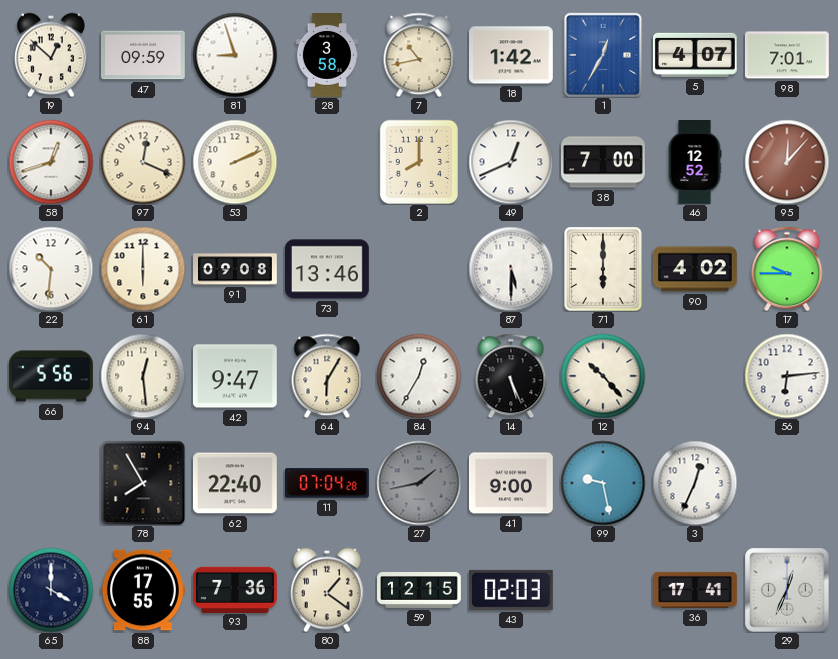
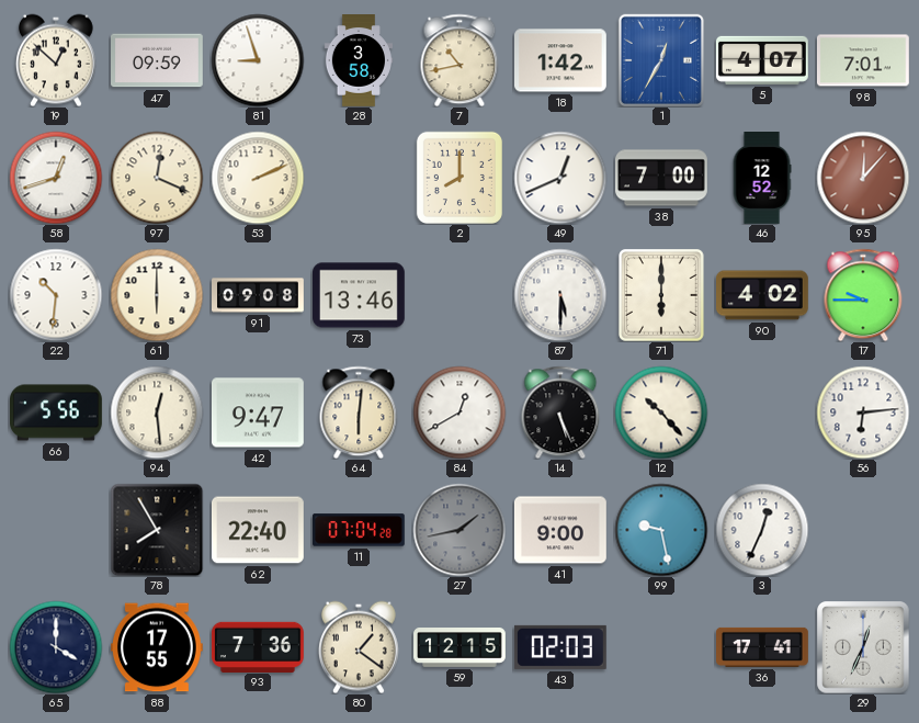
64: 6:05 -> 6:01 (359, 413)
84: 12:35 -> 12:40 (459, 413)
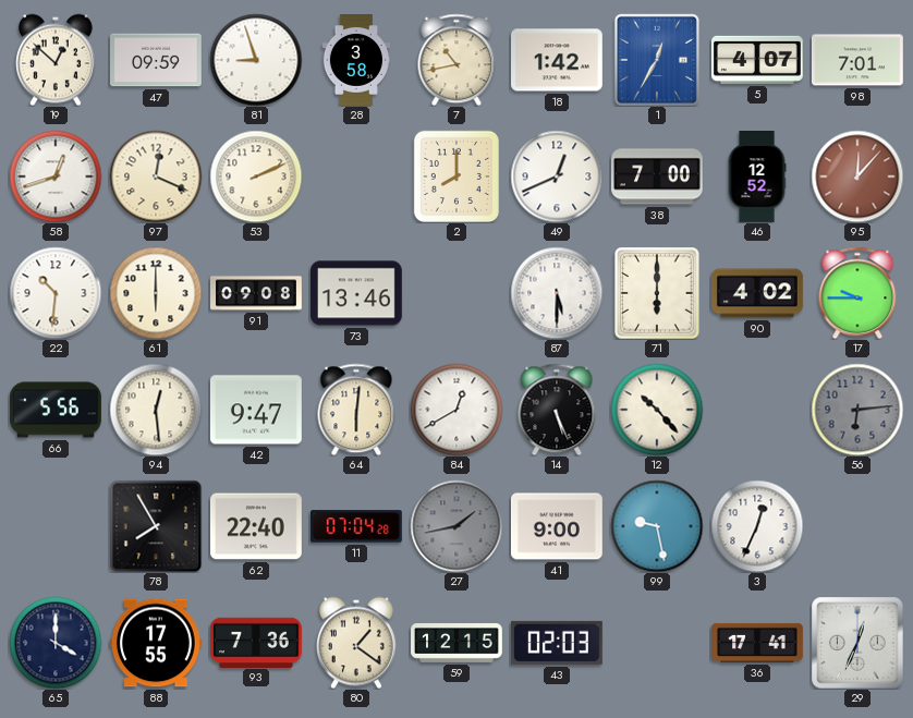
56 dial: white -> grey (857, 410)
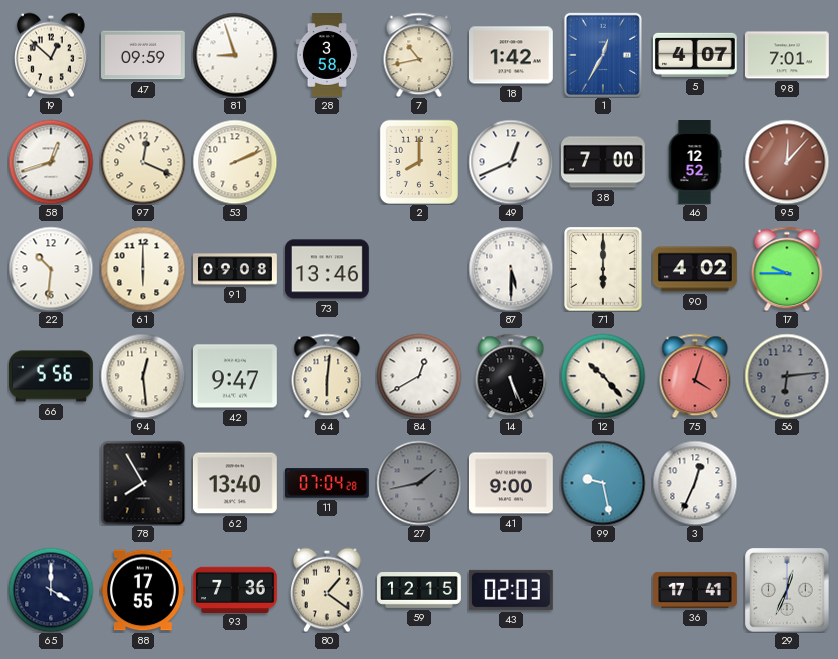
75: none -> 4:03 (695, 376)
62: 22:40 -> 13:40 (236, 483)
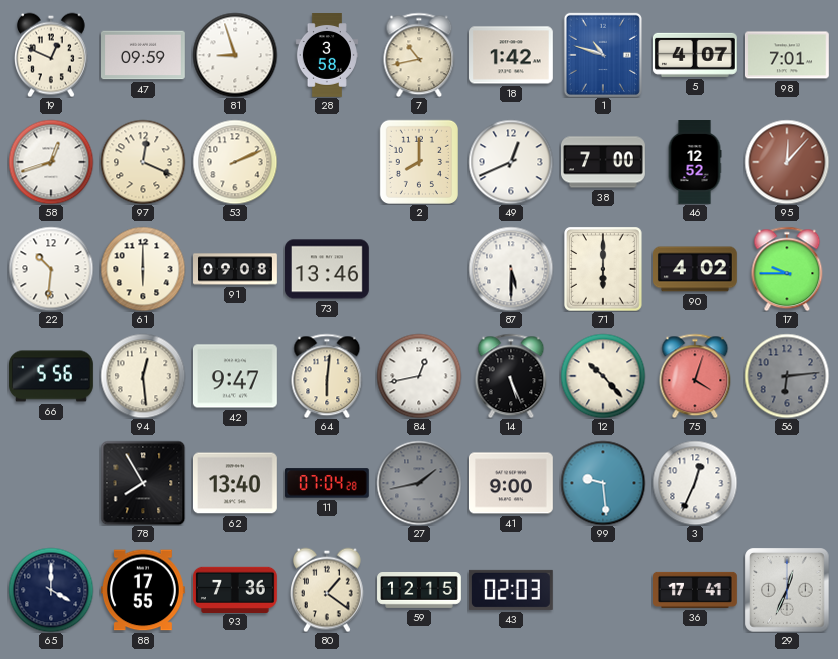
19: 12:52 -> 12:49 (51, 55)
1: 12:35 -> 10:48 (602, 54)
84: 12:40 -> 12:43 (419, 376)
99: 9:28 -> 9:29 (603, 483)
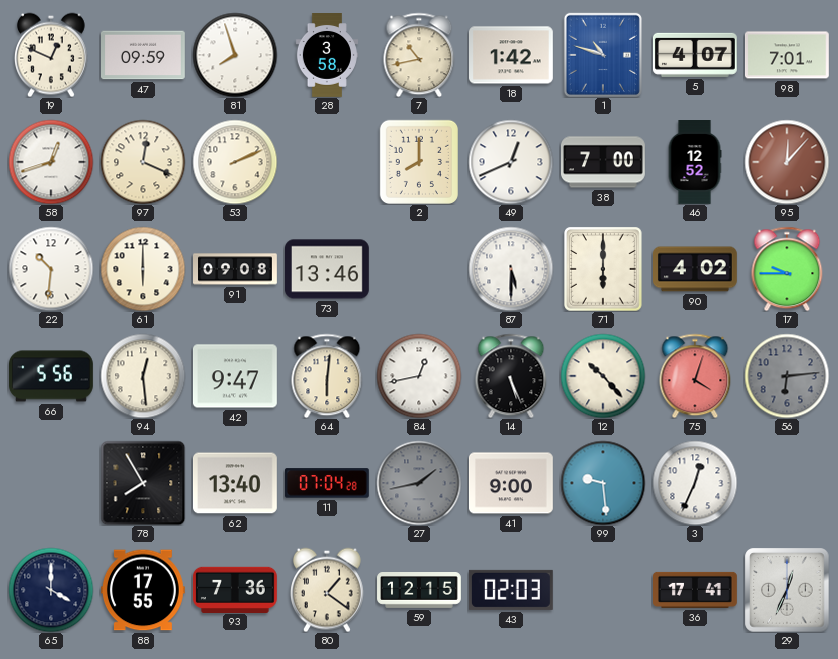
81: 8:57 -> 7:57 (235, 55)
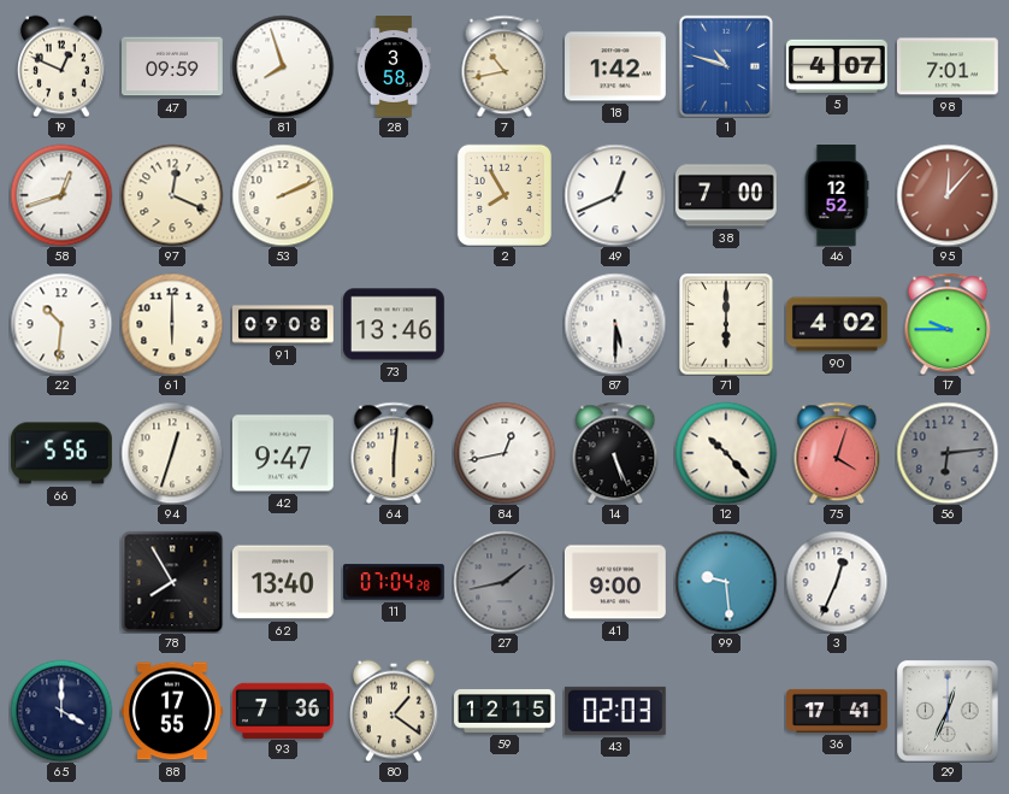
2: 8:00 -> 7:55 (505, 195)
94: 12:29 -> 12:33 (172, 453)
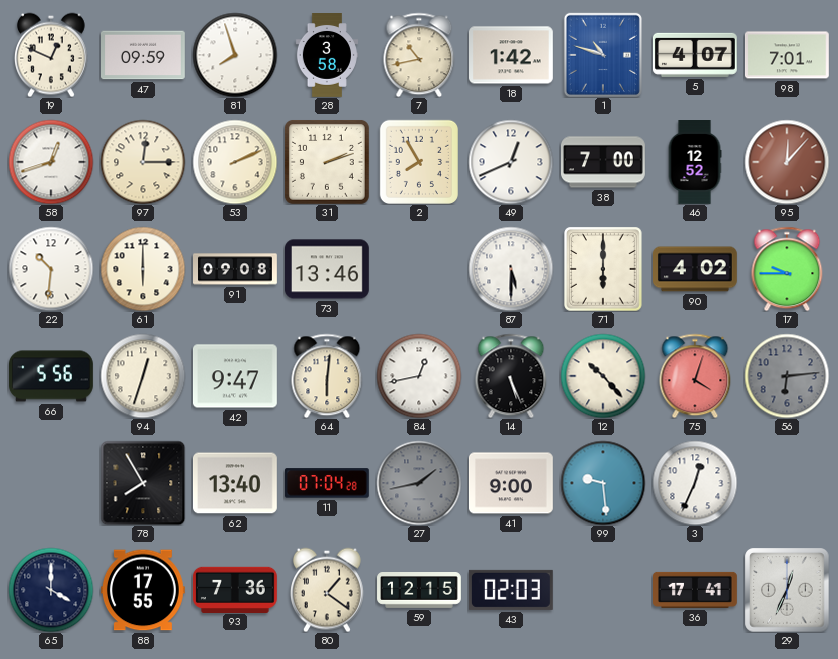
97: 12:19 -> 12:15 (143, 162)
31: none -> 2:12 (327, 162)
